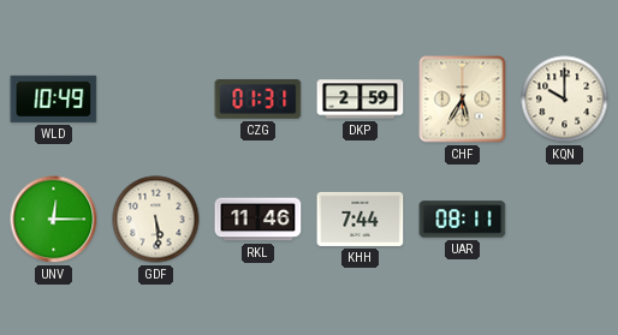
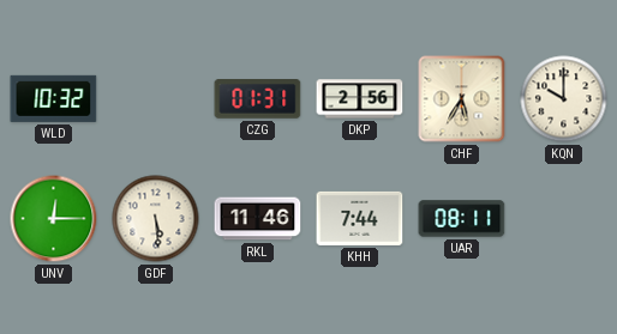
WLD: 10:49 -> 10:32 (54, 98)
DKP: 2:59 -> 2:56 (360, 99)
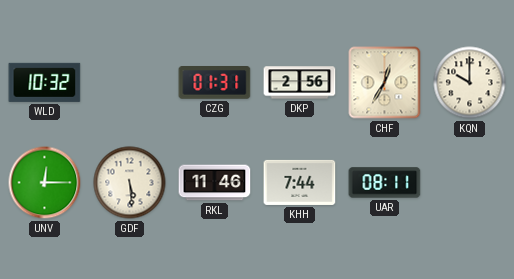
CHF: 5:35 -> 12:35 (385, 83)
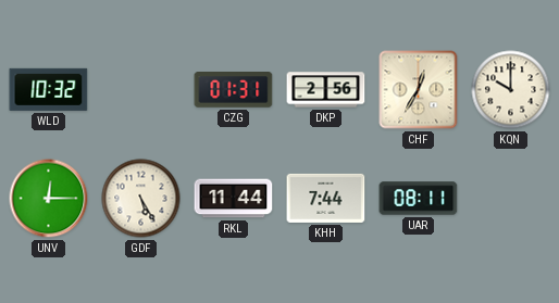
GDF: 5:29 -> 5:25 (141, 199)
RKL: 11:46 -> 11:44 (234, 199)
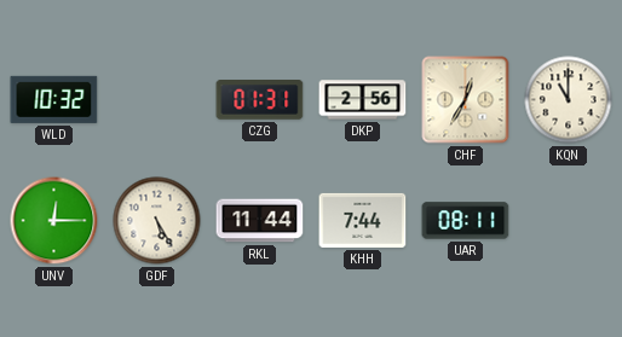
KQN: 10:00 -> 11:00 (569, 100)
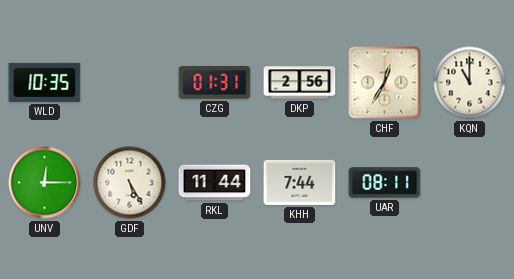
WLD: 10:32 -> 10:35 (45, 82)
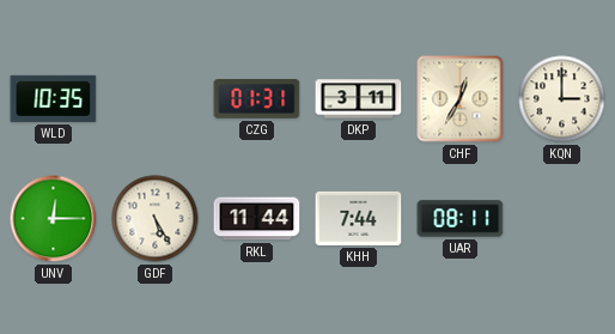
DKP: 2:56 -> 3:11 (359, 99)
KQN: 11:00 -> 3:00 (562, 99)
